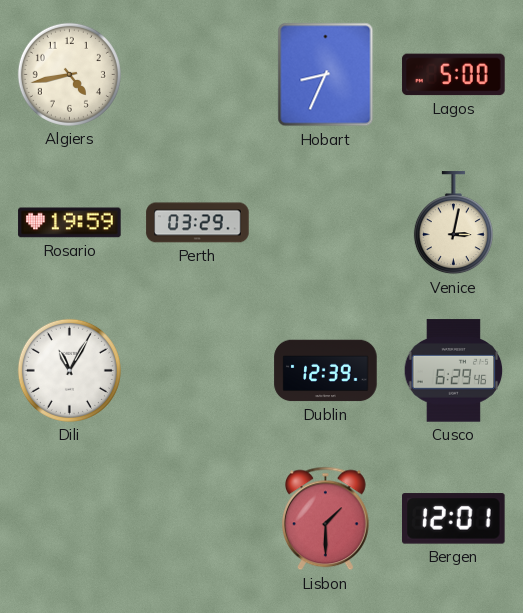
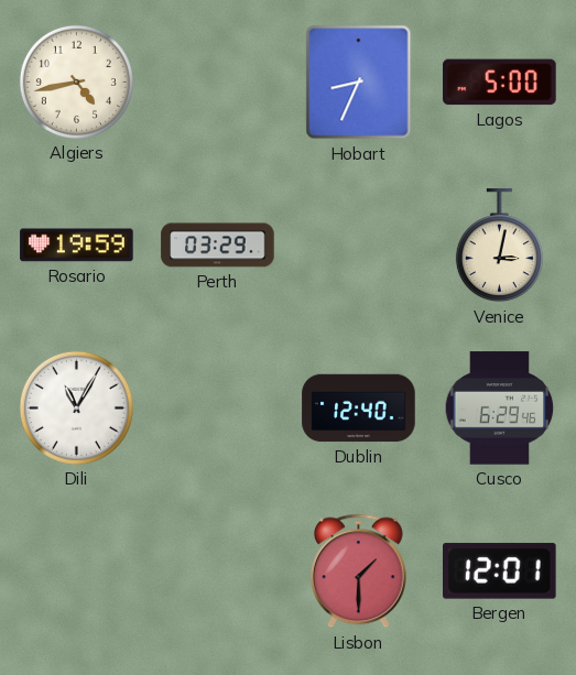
Dublin: 12:39 -> 12:40 (359, 409)
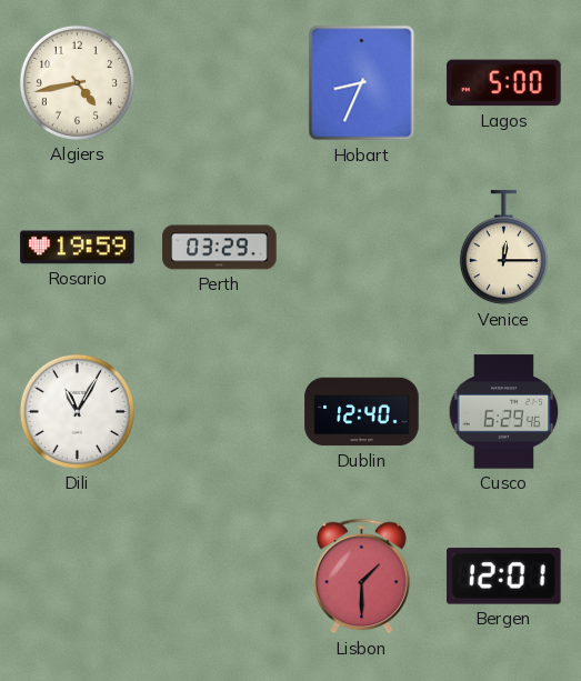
Venice: 3:02 -> 12:15 (503, 248)
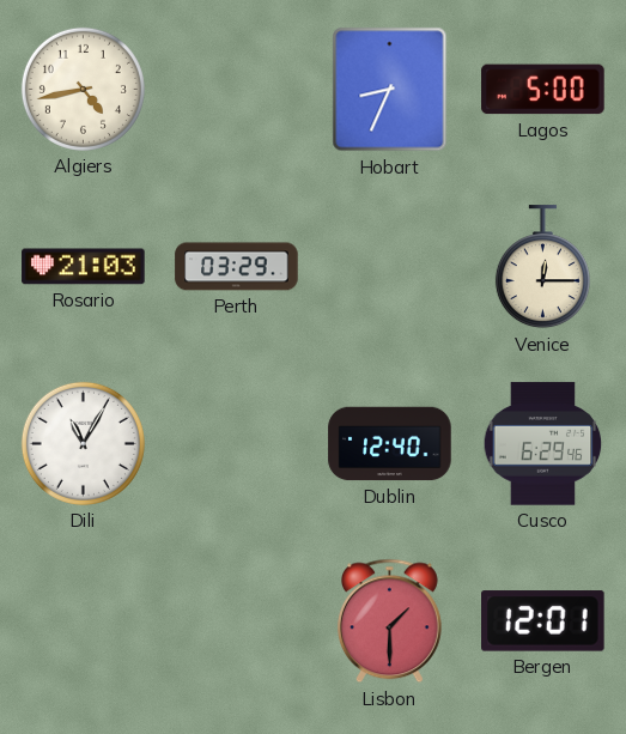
Rosario: 19:59 -> 21:03 (84, 267)
